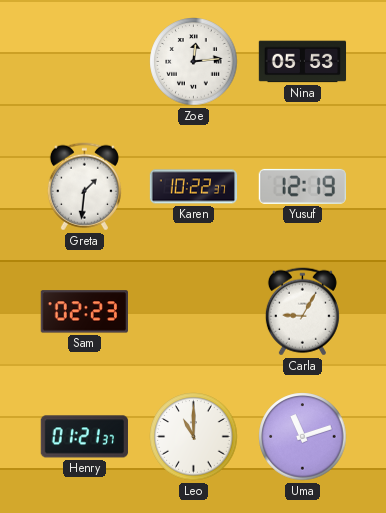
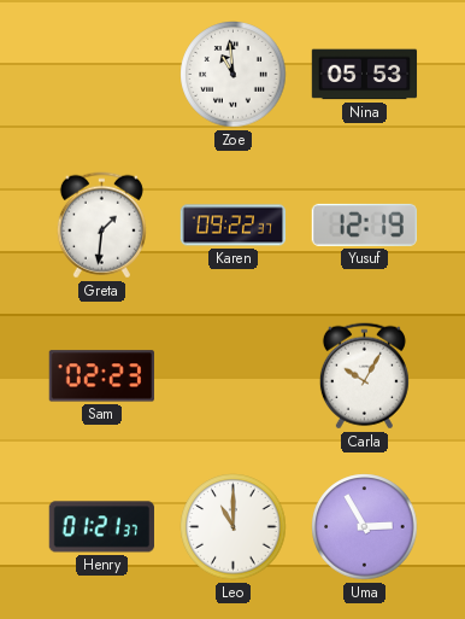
Zoe: 12:14 -> 10:59 (234, 75)
Karen: 10:22 -> 09:22 (234, 226)
Carla: 9:05 -> 10:05 (364, 376)
Uma: 11:12 -> 2:55 (365, 527)
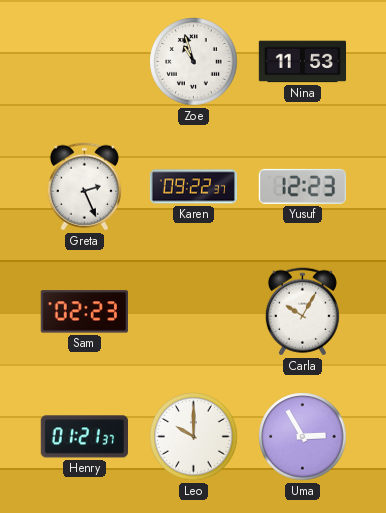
Zoe: 10:59 -> 10:57 (194, 62)
Nina: 05:53 -> 11:53 (303, 62)
Greta: 1:31 -> 2:26 (84, 187)
Yusuf: 12:19 -> 12:23 (302, 186)
Leo: 11:00 -> 10:00 (194, 437)
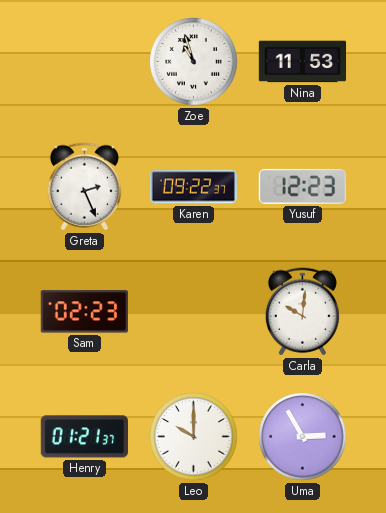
Carla: 10:05 -> 10:01 (302, 312)
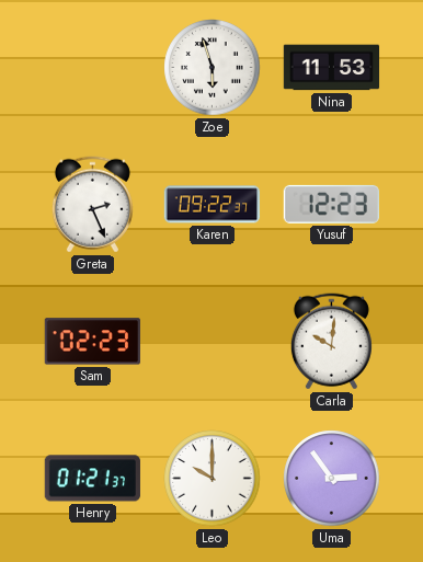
Zoe: 10:57 -> 5:57 (213, 68)
Uma: 2:55 -> 2:54 (332, 479)
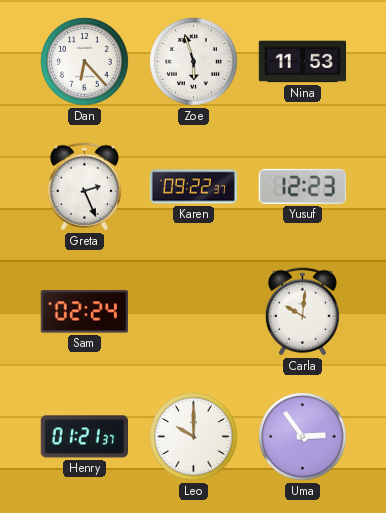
Dan: none -> 6:23 (85, 62)
Sam: 02:23 -> 02:24 (84, 312)
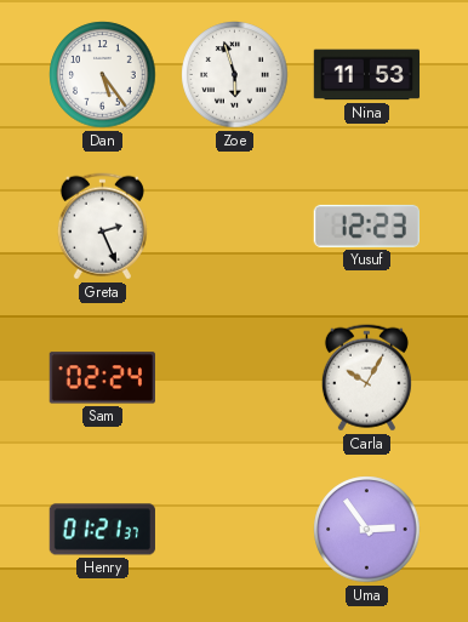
Dan: 6:23 -> 5:24 (103, 75)
Karen: 09:22 -> none (194, 187)
Carla: 10:01 -> 10:05 (366, 378)
Leo: 10:00 -> none (194, 437)
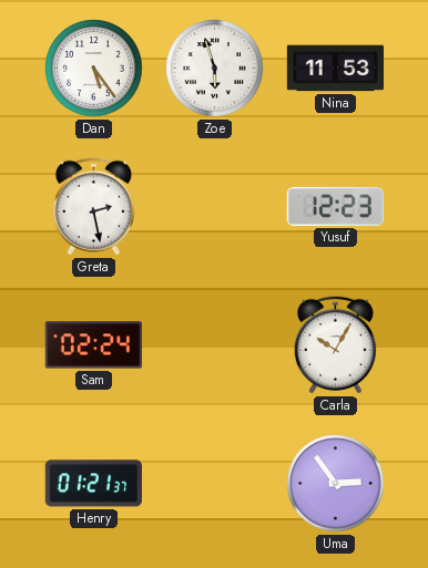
Greta: 2:26 -> 2:28 (93, 207)
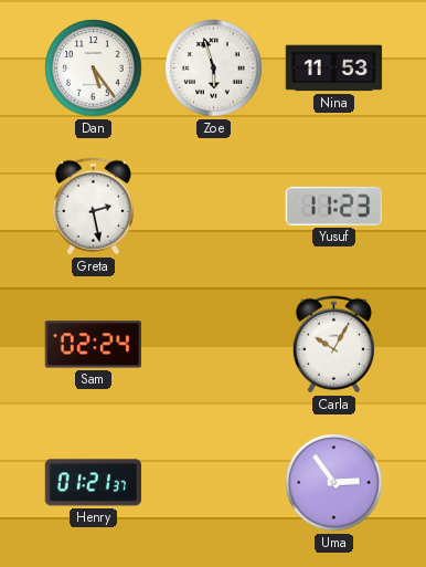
Yusuf: 12:23 -> 11:23 (333, 206)
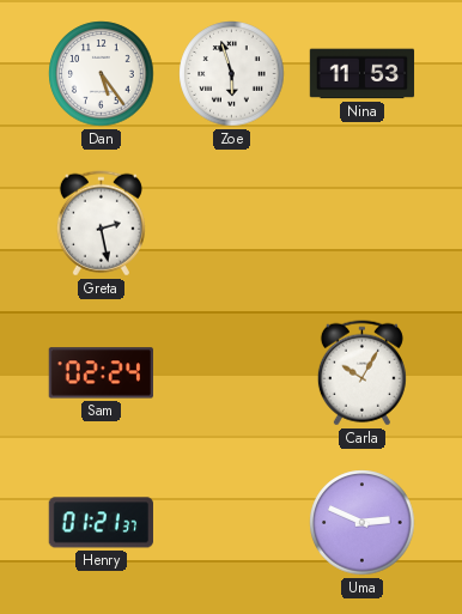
Yusuf: 11:23 -> none (333, 206)
Uma: 2:54 -> 2:49 (363, 523)
